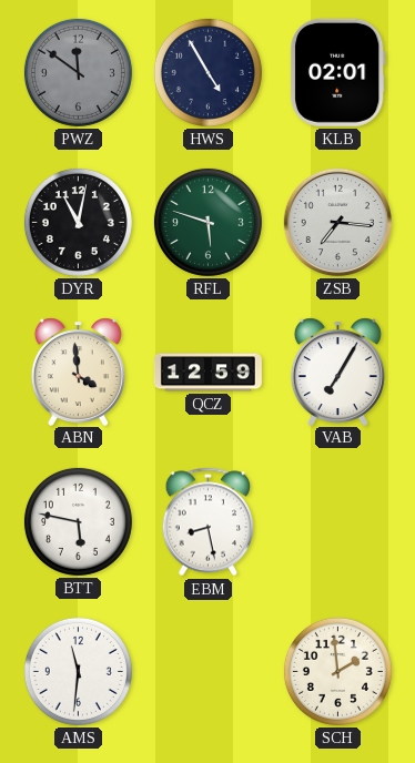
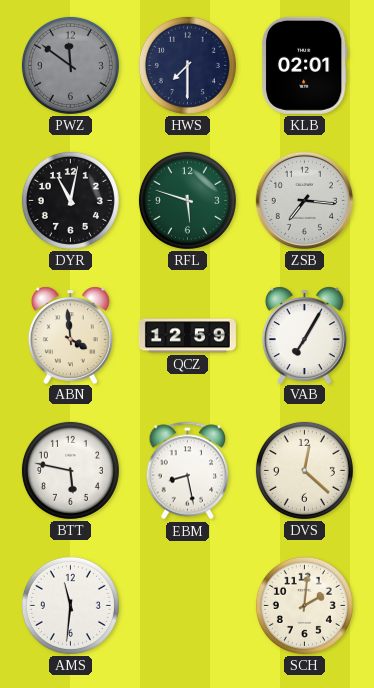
HWS: 4:55 -> 7:30 (187, 65)
DVS: none -> 12:22 (304, 470)
SCH: 1:59 -> 2:01 (304, 605)
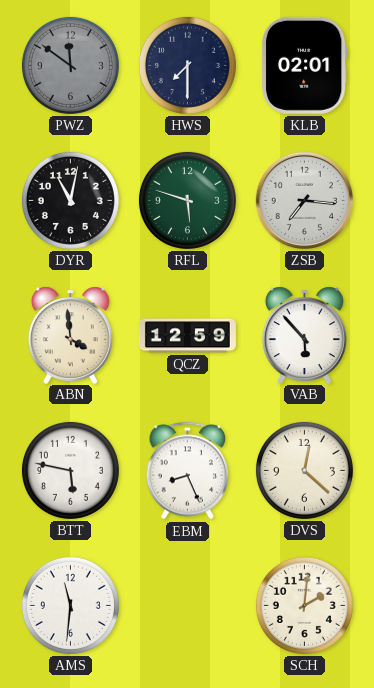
VAB: 7:05 -> 5:53 (304, 335)
EBM: 8:28 -> 8:26 (188, 471)
